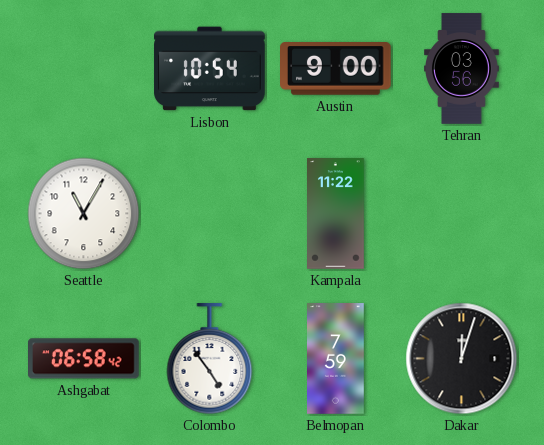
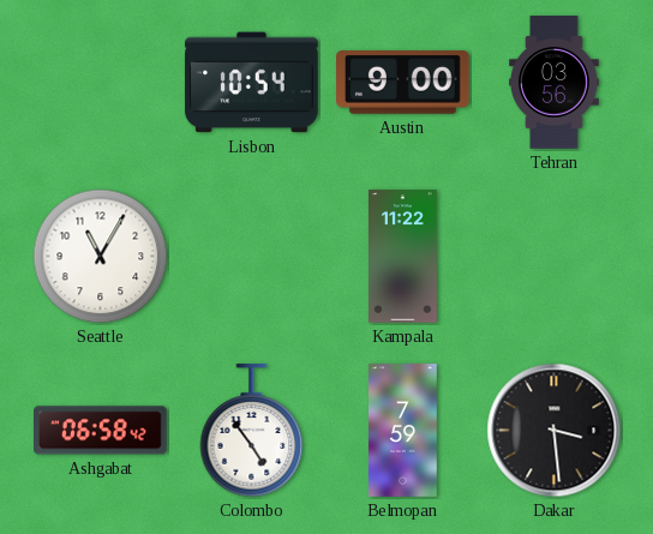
Dakar: 12:03 -> 3:29 (555, 431)
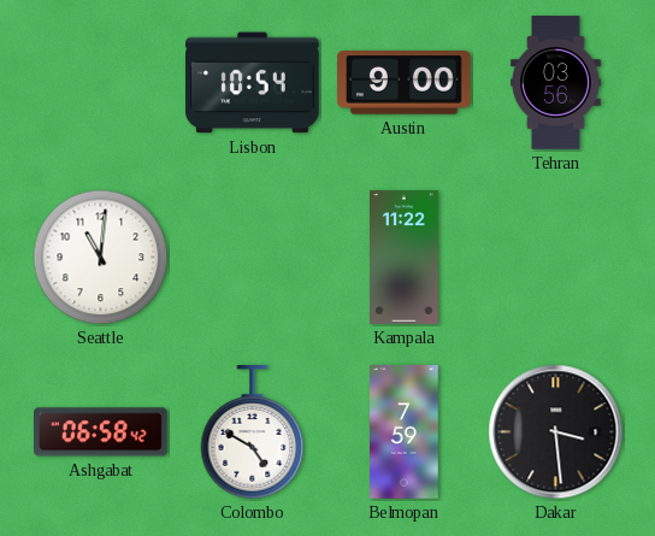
Seattle: 11:05 -> 11:01 (101, 258)
Colombo: 4:54 -> 4:50 (253, 432)
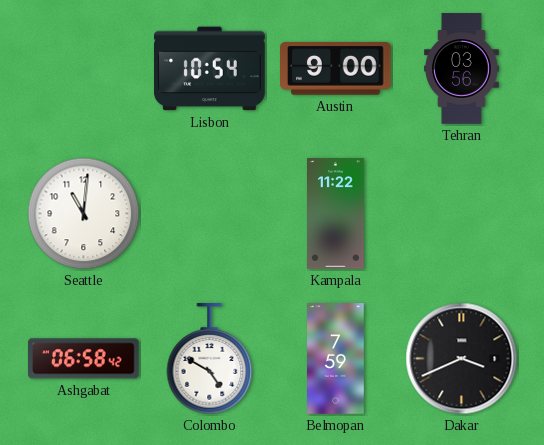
Dakar: 3:29 -> 3:41 (462, 359)
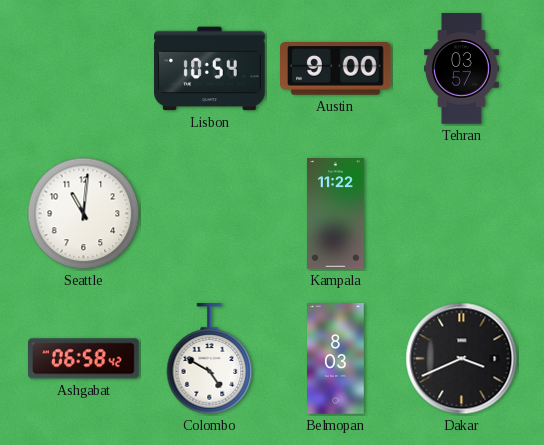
Tehran: 03:56 -> 03:57 (462, 69)
Belmopan: 7:59 -> 8:03 (336, 359)
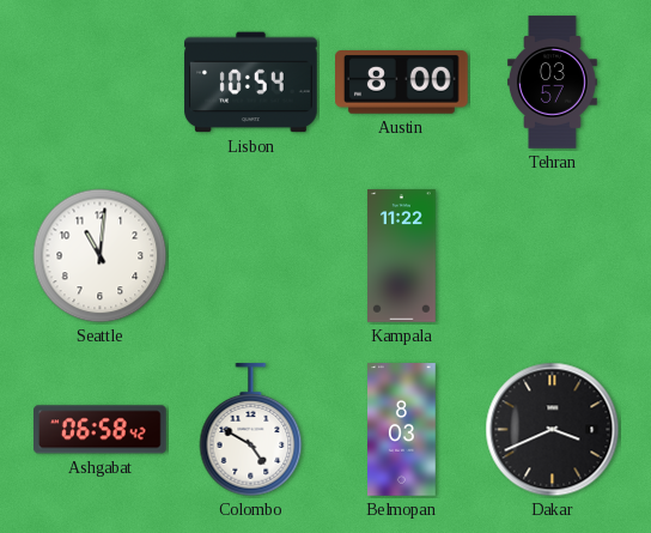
Austin: 9:00 -> 8:00 (402, 83)
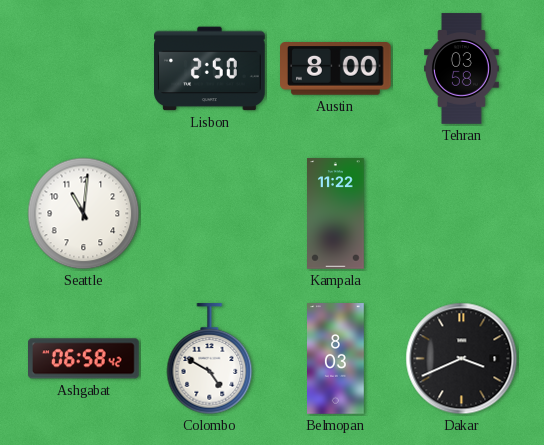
Lisbon: 10:54 -> 2:50 (210, 69)
Tehran: 03:57 -> 03:58 (462, 69)
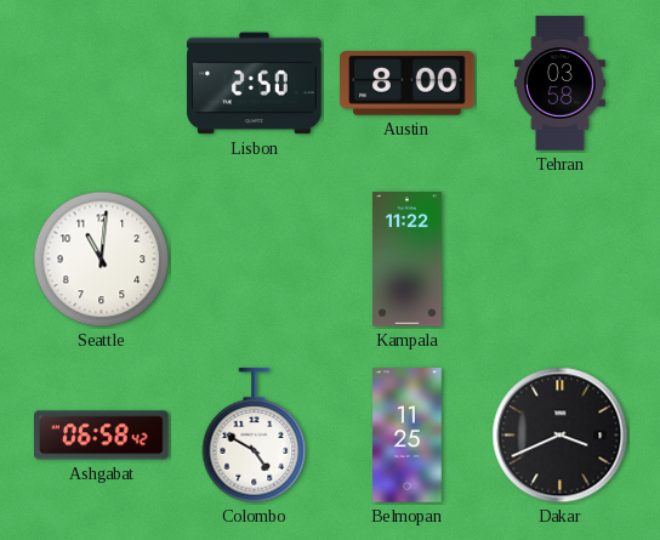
Belmopan: 8:03 -> 11:25 (408, 436)
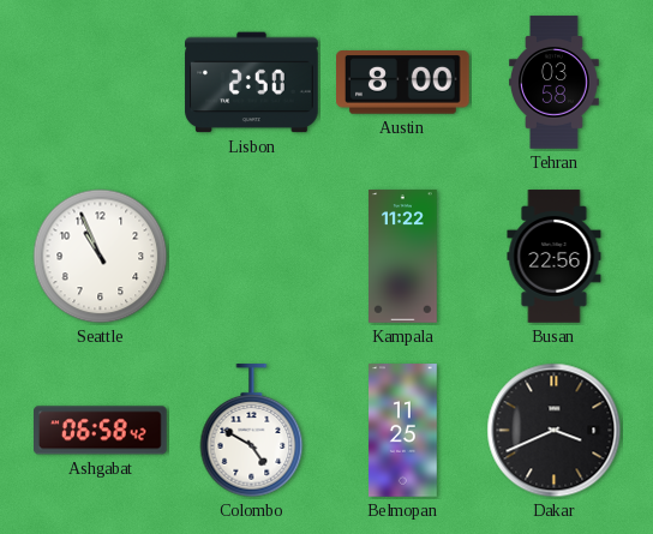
Seattle: 11:01 -> 10:56 (101, 257)
Busan: none -> 22:56 (555, 257)
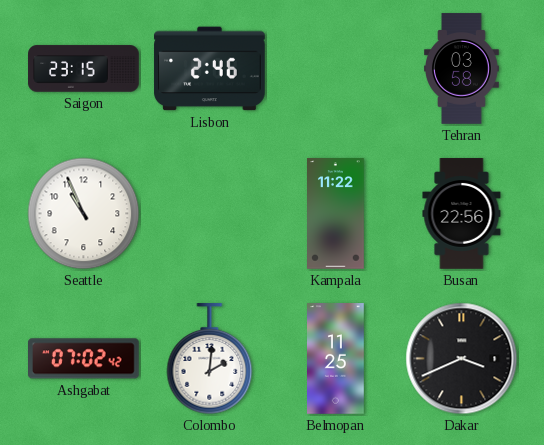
Saigon: none -> 23:15 (84, 69)
Lisbon: 2:50 -> 2:46 (210, 69)
Austin: 8:00 -> none (403, 83)
Ashgabat: 06:58 -> 07:02 (84, 359)
Colombo: 4:50 -> 2:01 (210, 359)
